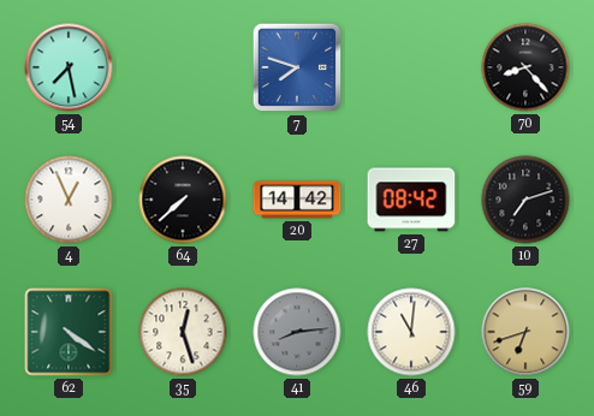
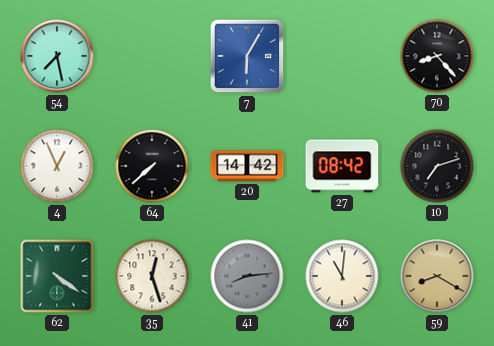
7: 7:48 -> 6:05 (247, 56)
59: 6:42 -> 8:20 (437, 276)
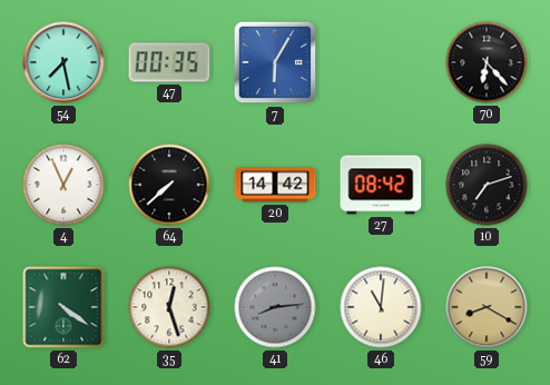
47: none -> 00:35 (169, 62)
70: 8:23 -> 6:23 (487, 62)
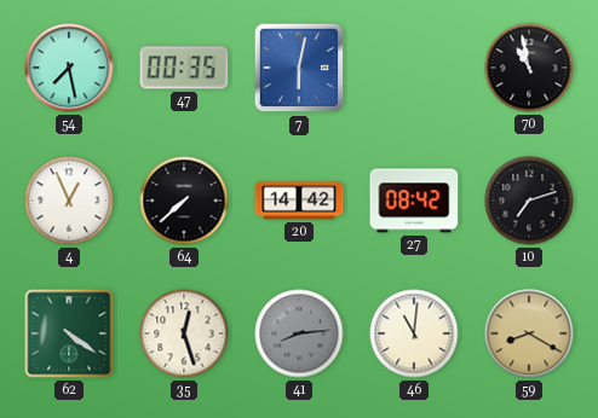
7: 6:05 -> 6:02 (299, 68)
70: 6:23 -> 10:58 (529, 68)
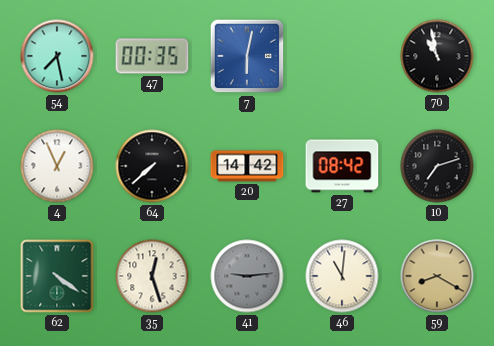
41: 8:14 -> 9:14 (247, 276)
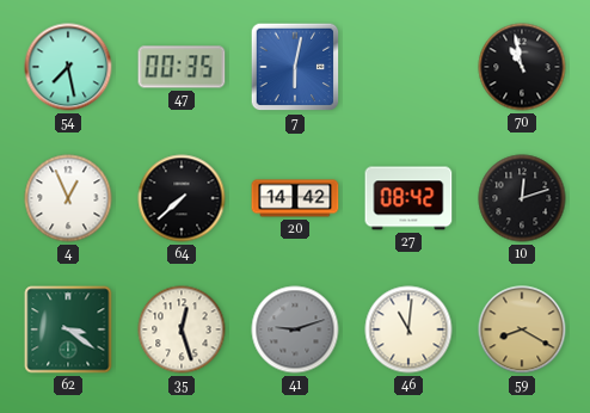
10: 7:12 -> 12:12 (522, 198)
62: 4:21 -> 3:21 (68, 329)
41: 9:14 -> 9:12 (295, 329)
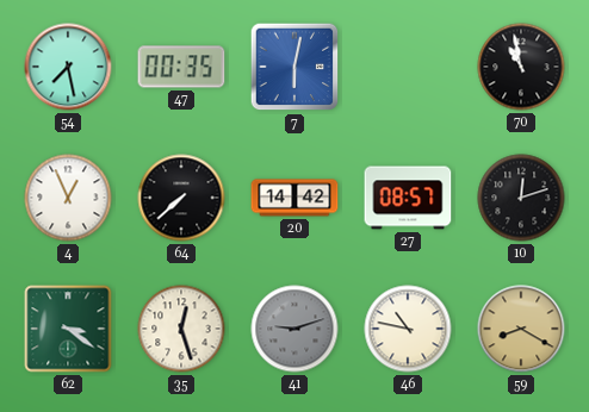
27: 08:42 -> 08:57 (408, 198)
46: 11:01 -> 10:47 (408, 329)
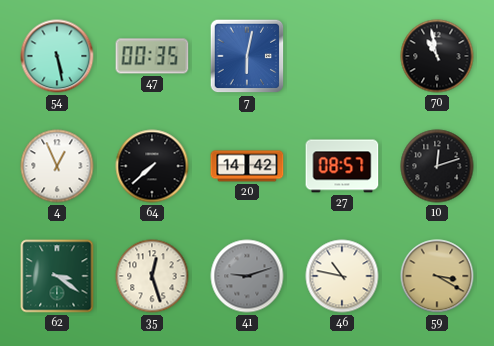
54: 7:28 -> 5:28 (57, 56)
59: 8:20 -> 3:20 (437, 276)
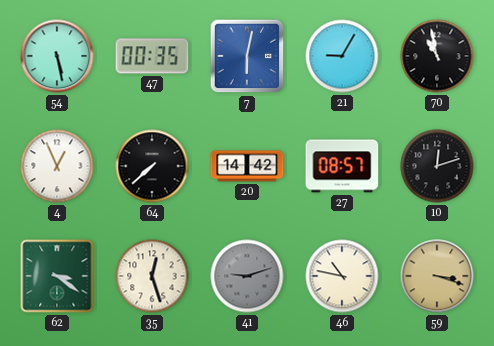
21: none -> 9:05 (342, 56)
59: 3:20 -> 3:18 (437, 276)
